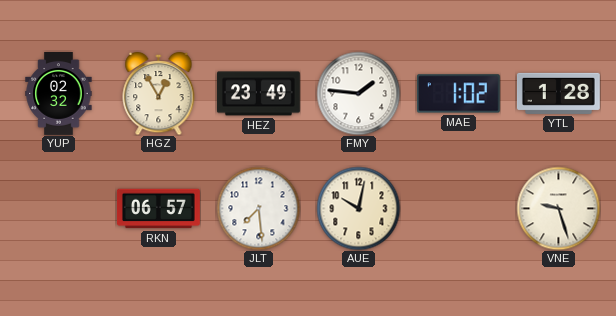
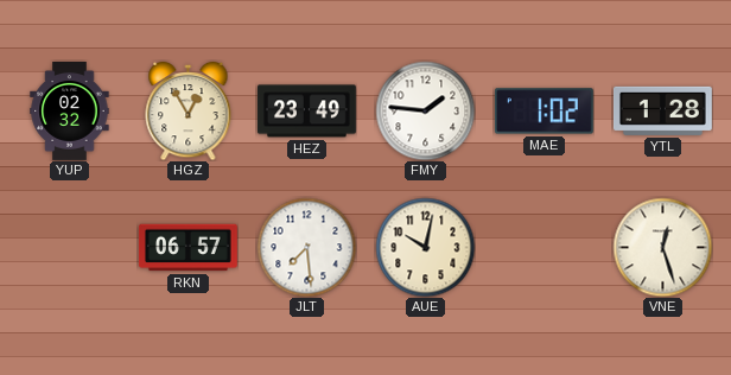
VNE: 9:27 -> 12:27 (662, 247)
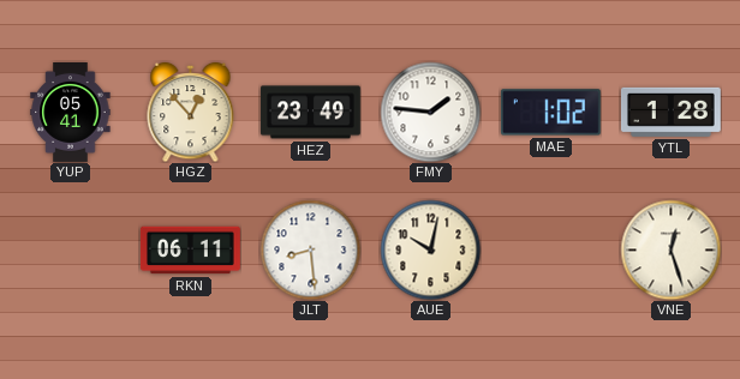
YUP: 02:32 -> 05:41 (71, 113)
HGZ: 12:55 -> 12:53 (191, 112)
RKN: 06:57 -> 06:11 (191, 251)
JLT: 7:29 -> 8:29 (310, 249)
